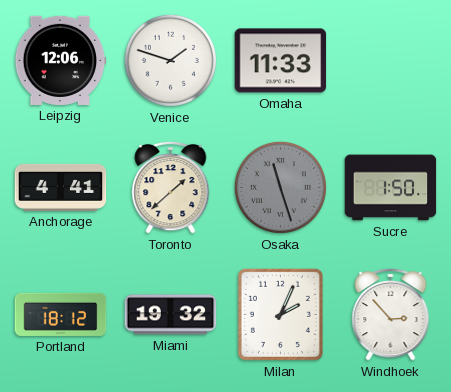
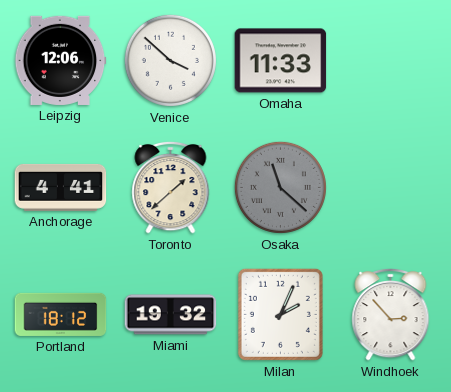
Venice: 1:48 -> 3:52 (170, 60)
Osaka: 11:27 -> 11:22 (280, 187)
Sucre: 1:50 -> none (391, 188)
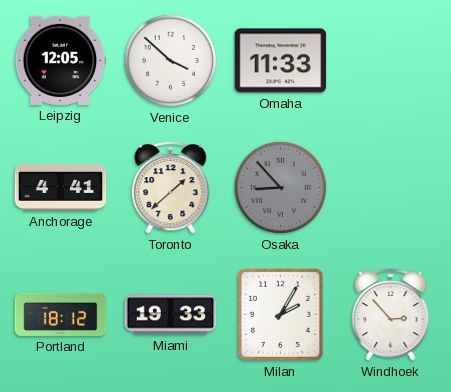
Leipzig: 12:06 -> 12:05 (61, 60)
Osaka: 11:22 -> 8:53 (280, 187)
Miami: 19:32 -> 19:33 (171, 315)
Milan: 2:04 -> 2:05 (280, 314)
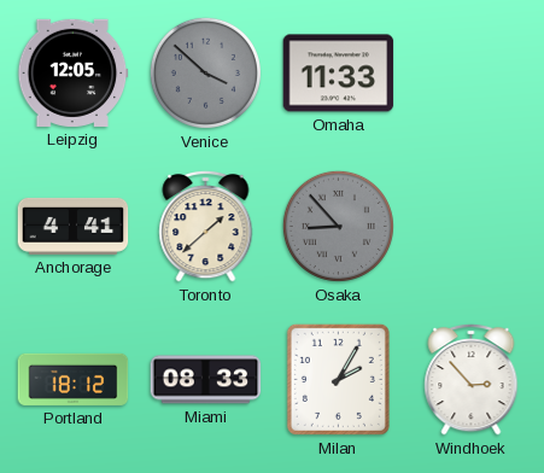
Venice dial: white -> grey (205, 72)
Miami: 19:33 -> 08:33 (206, 380)
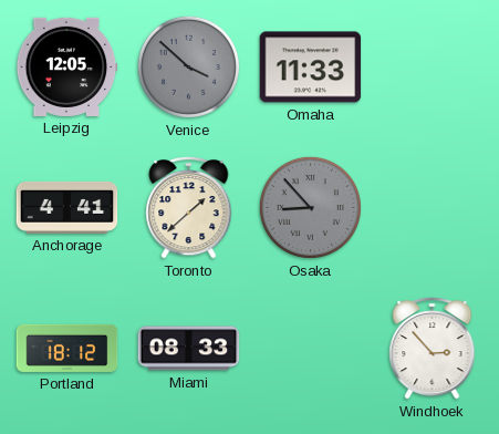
Milan: 2:05 -> none (338, 379)
